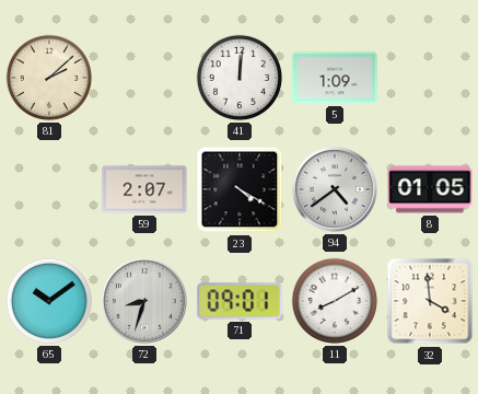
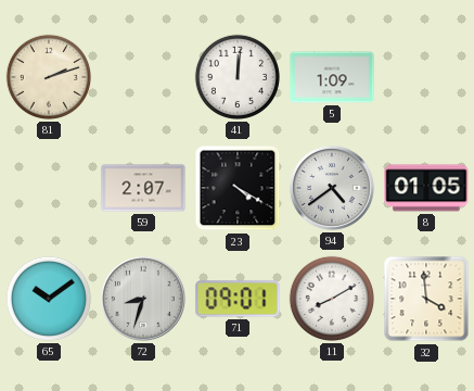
81: 2:08 -> 2:12 (49, 77)
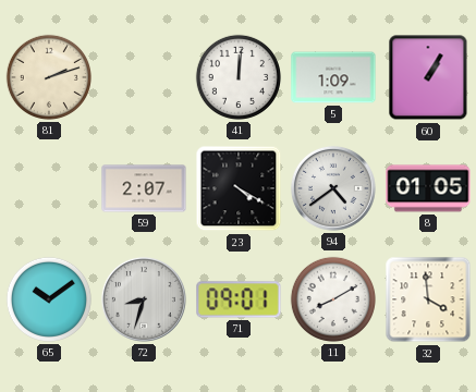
60: none -> 1:05 (428, 77)
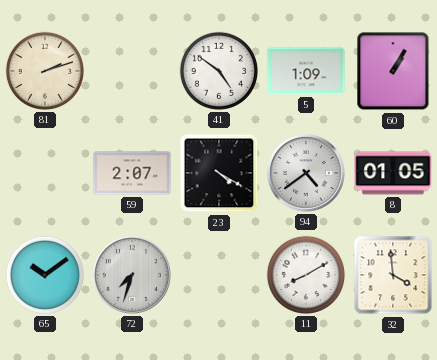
41: 12:01 -> 4:51 (219, 71)
72: 8:33 -> 7:33 (132, 275)
71: 09:01 -> none (239, 299)
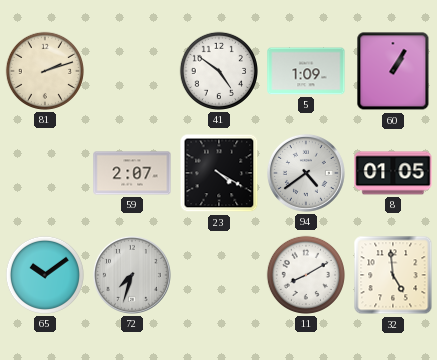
32: 3:59 -> 4:59 (393, 275)
